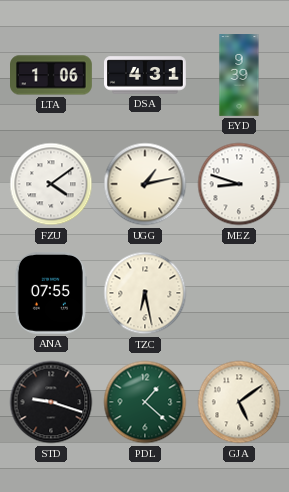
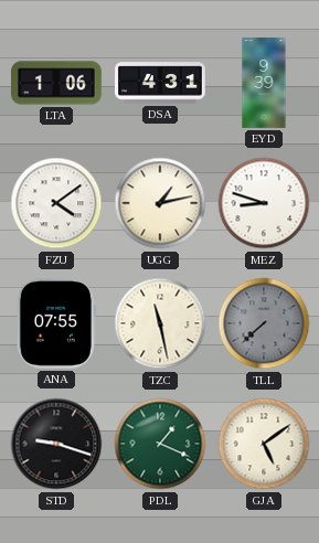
TZC: 6:28 -> 11:28 (160, 323)
TLL: none -> 7:38 (264, 323)
PDL: 1:22 -> 1:19 (160, 444)
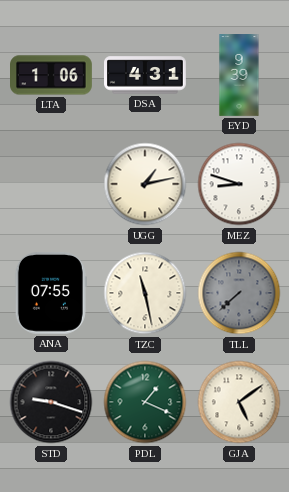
FZU: 4:09 -> none (56, 203)
